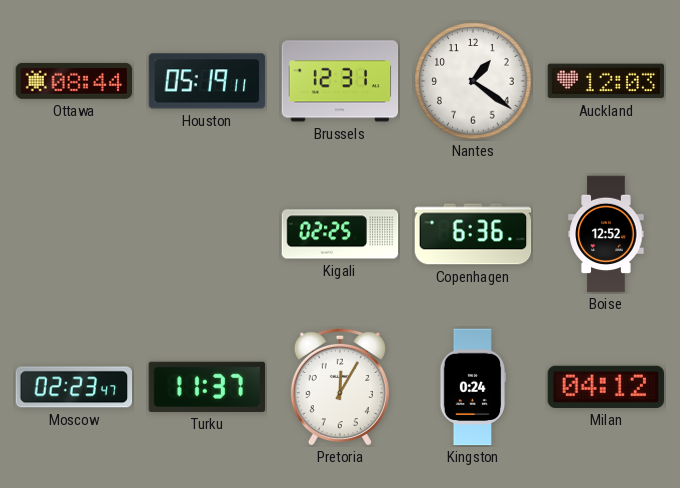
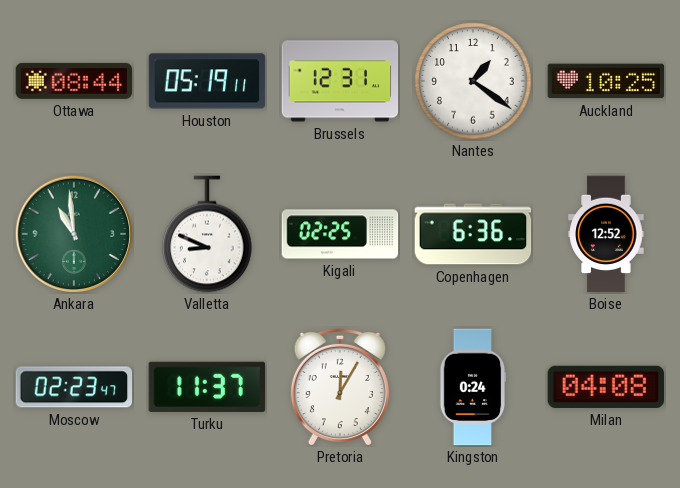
Auckland: 12:03 -> 10:25 (606, 81)
Ankara: none -> 10:59 (74, 234)
Valletta: none -> 8:49 (207, 234)
Milan: 04:12 -> 04:08 (606, 387)
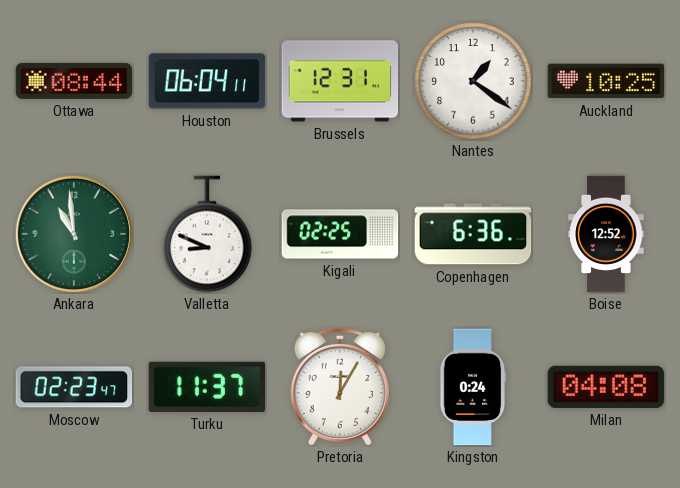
Houston: 05:19 -> 06:04 (207, 81)
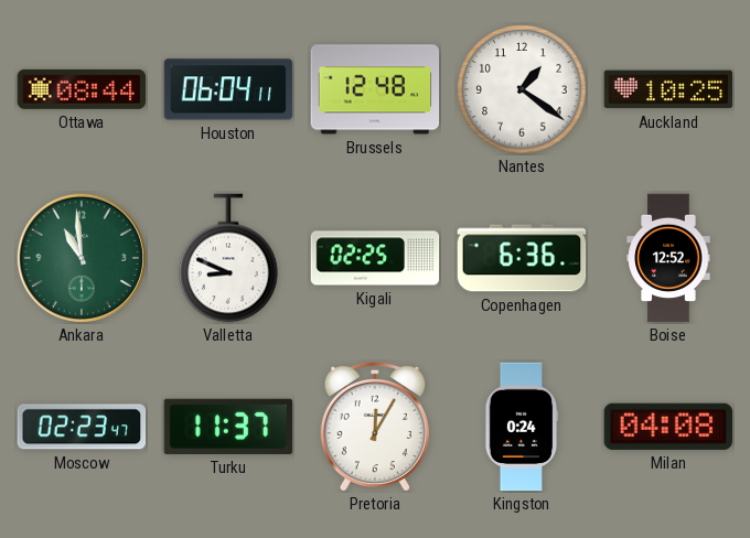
Brussels: 12:31 -> 12:48 (375, 89)
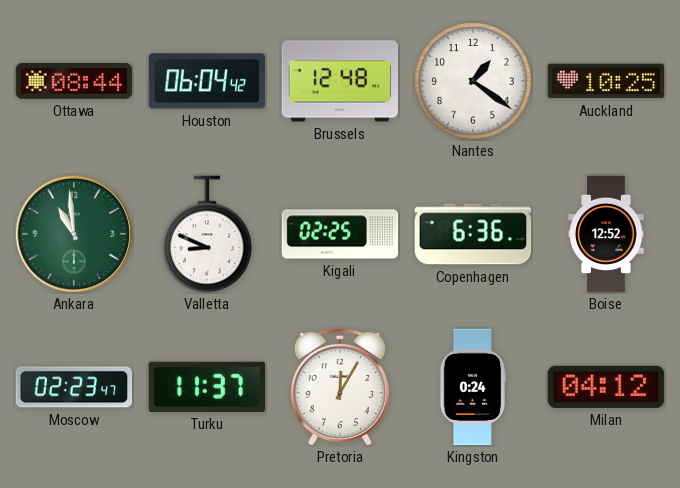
Houston: 06:04:11 -> 06:04:42 (207, 81)
Milan: 04:08 -> 04:12 (606, 387)
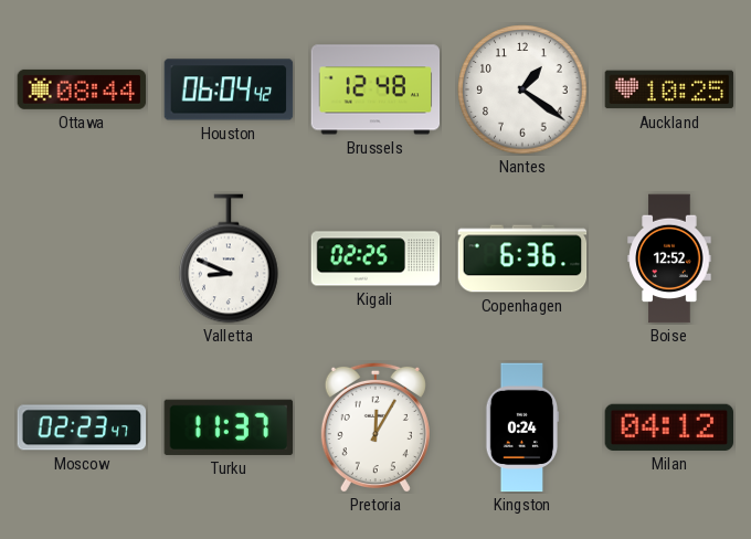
Ankara: 10:59 -> none (74, 234)
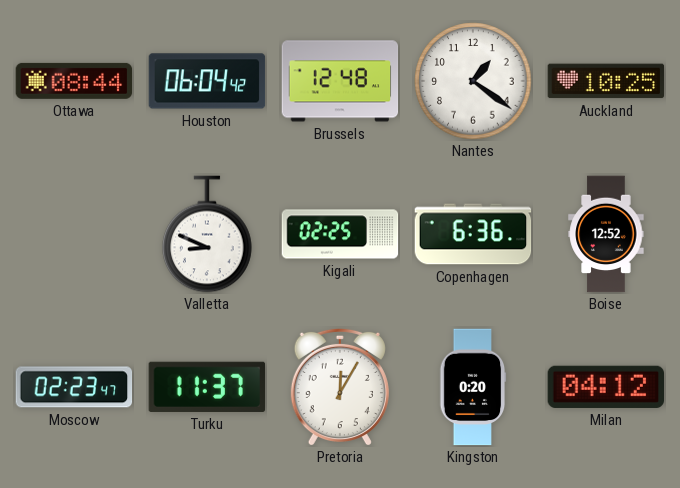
Kingston: 0:24 -> 0:20 (473, 387)
